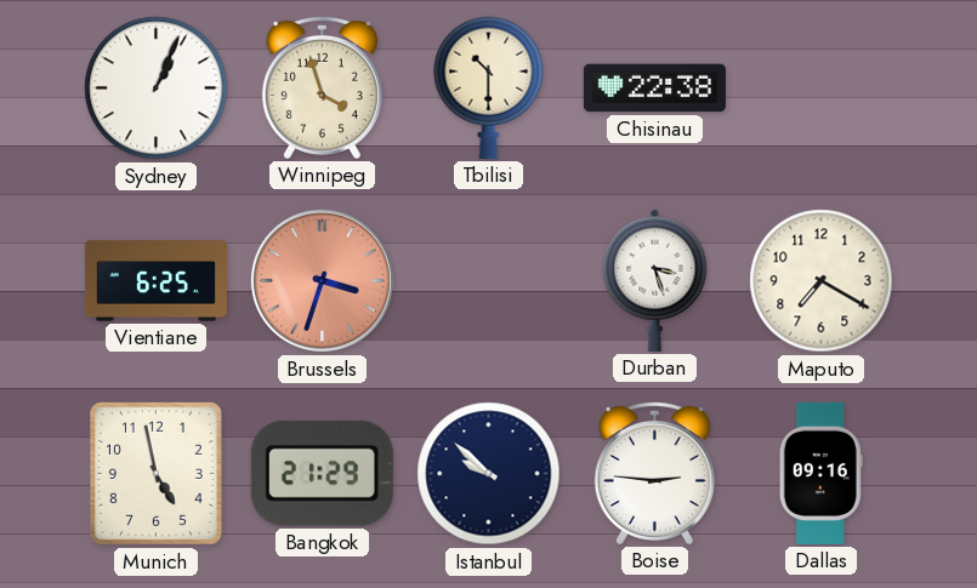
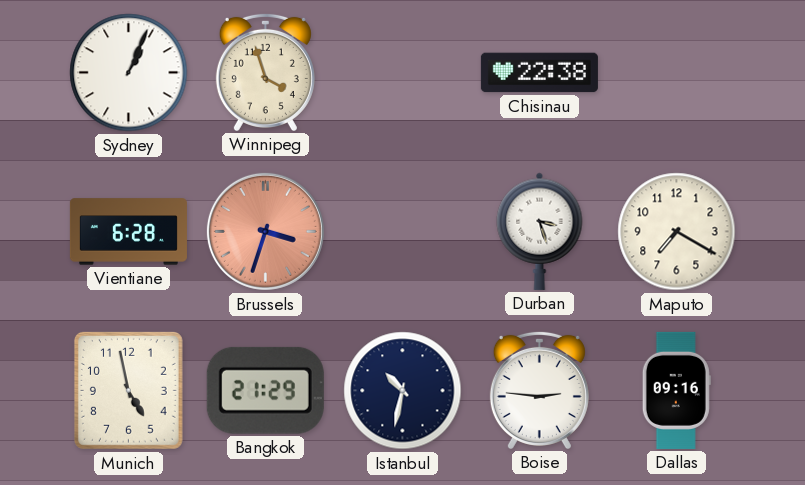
Tbilisi: 10:30 -> none (489, 87)
Vientiane: 6:25 -> 6:28 (128, 232)
Istanbul: 9:52 -> 10:32 (403, 391)
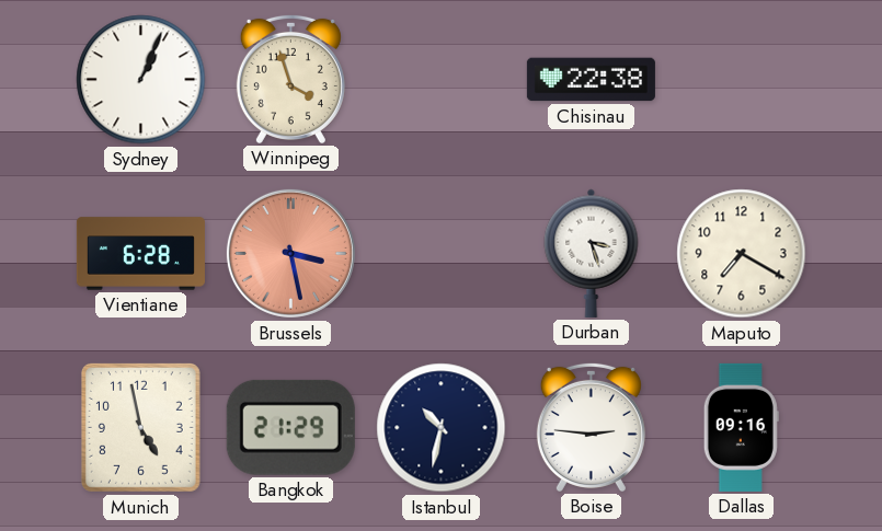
Brussels: 3:33 -> 3:28 (290, 253)
